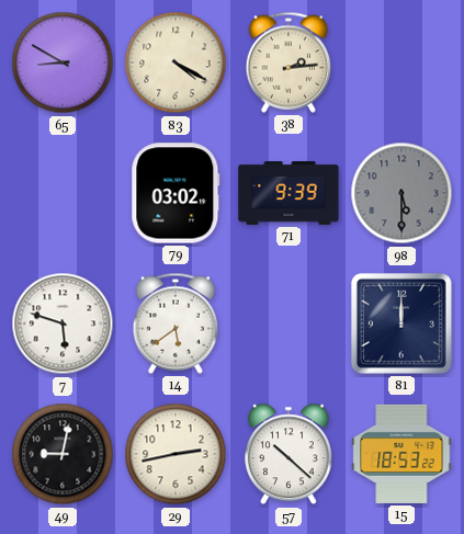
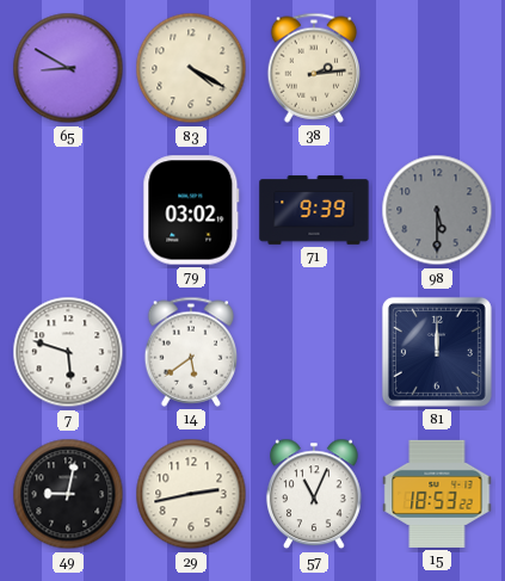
57: 10:22 -> 11:04 (314, 494)
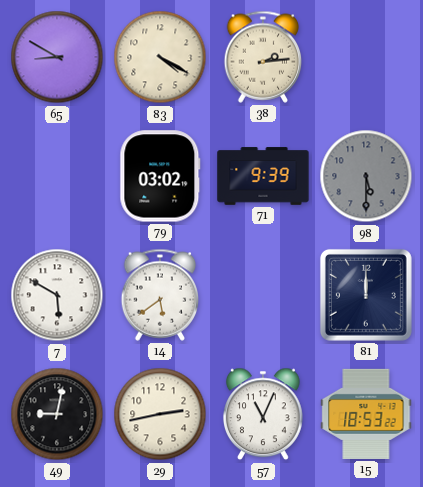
7: 5:48 -> 5:50 (57, 295)
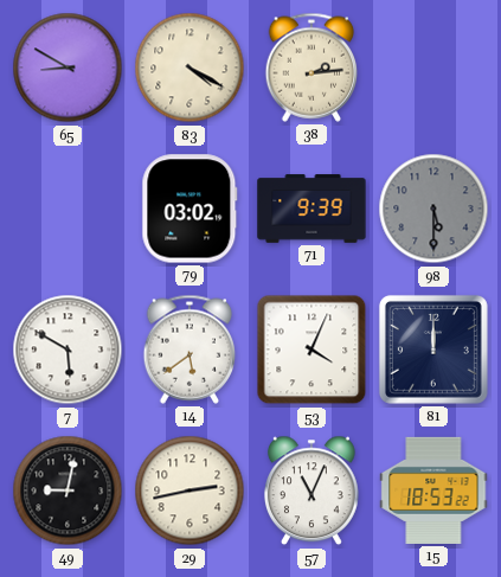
53: none -> 4:04 (311, 350)
